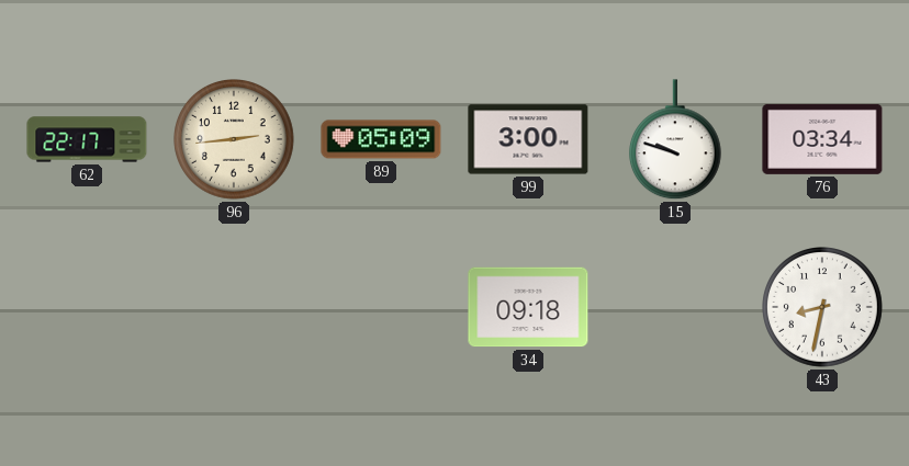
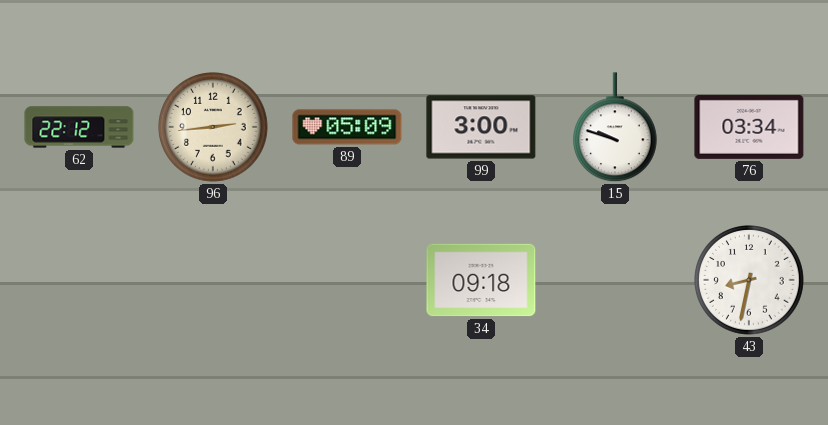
62: 22:17 -> 22:12 (79, 127)
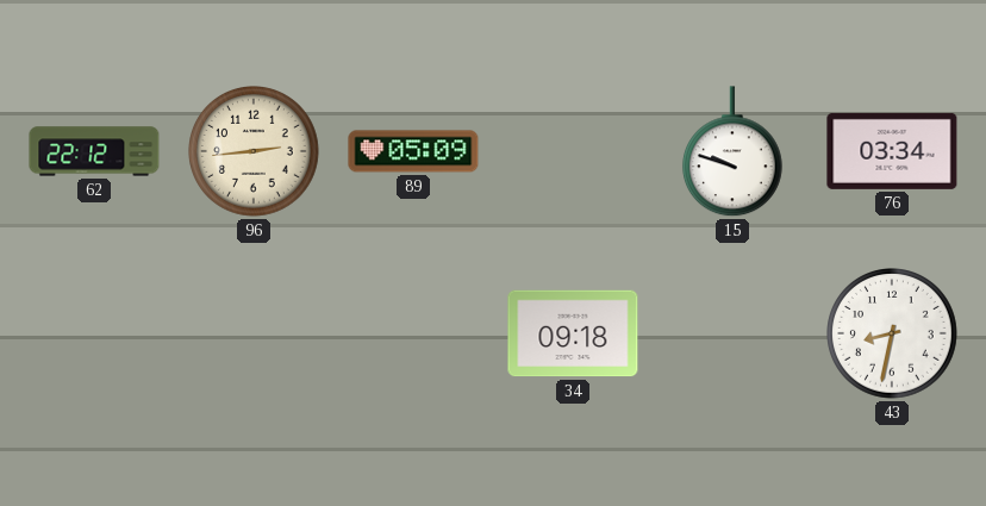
99: 3:00 -> none (481, 127)
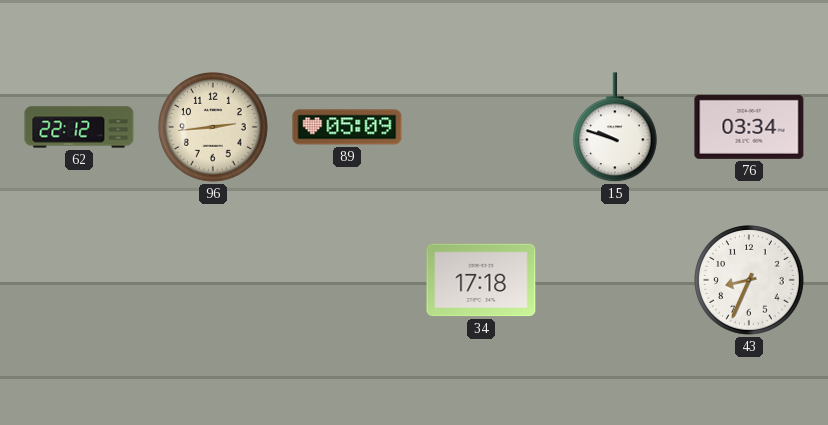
34: 09:18 -> 17:18 (481, 280)
43: 8:32 -> 8:34 (750, 281)
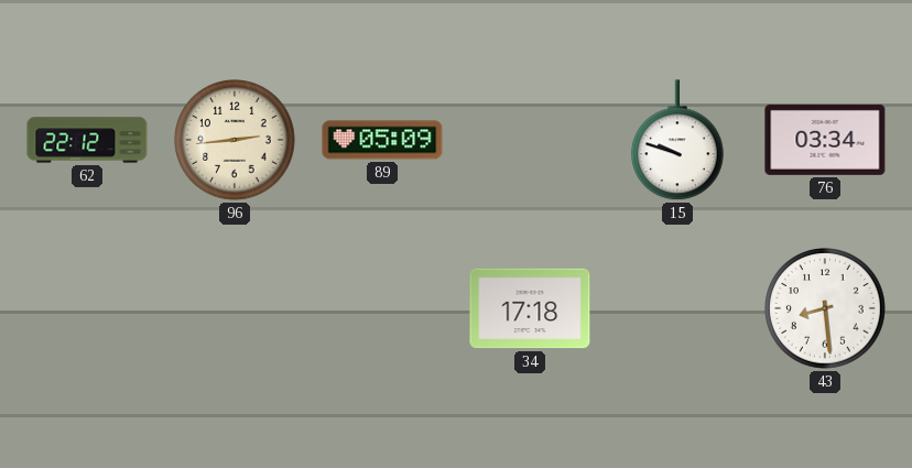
43: 8:34 -> 8:29 (826, 309)
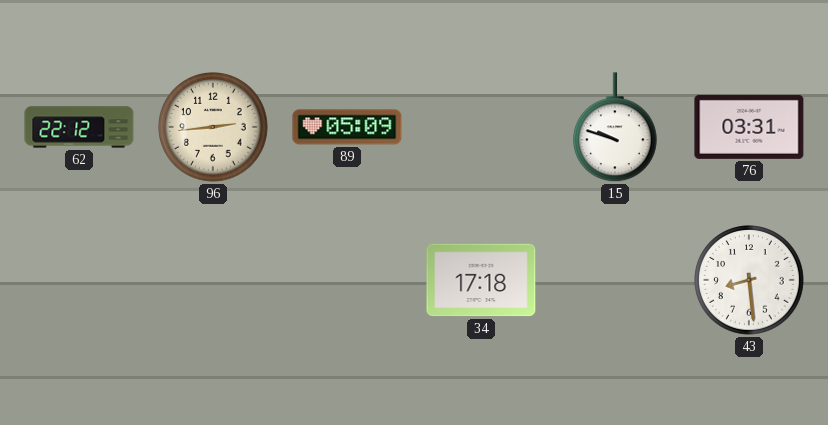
76: 03:34 -> 03:31 (749, 127)
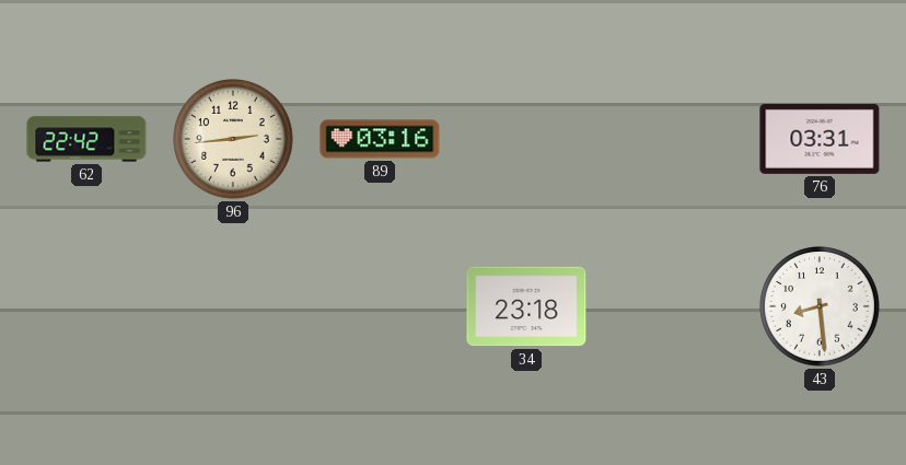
62: 22:12 -> 22:42 (86, 139)
89: 05:09 -> 03:16 (380, 139)
15: 9:48 -> none (615, 128)
34: 17:18 -> 23:18 (526, 306)
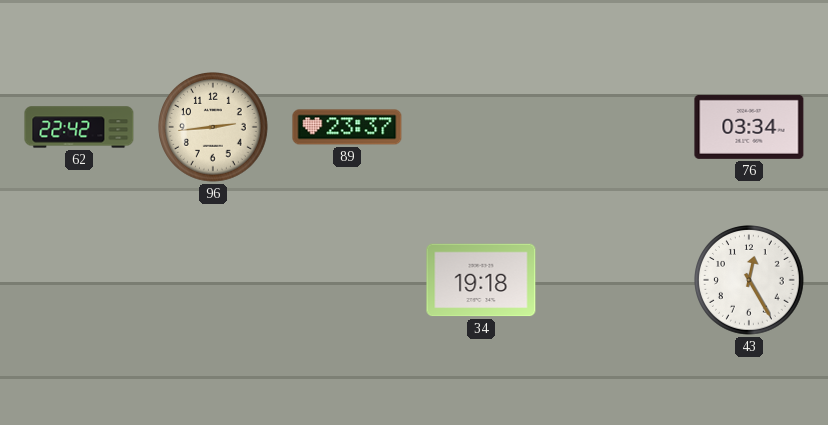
89: 03:16 -> 23:37 (347, 127)
76: 03:31 -> 03:34 (749, 127)
34: 23:18 -> 19:18 (481, 280)
43: 8:29 -> 12:25 (750, 281)
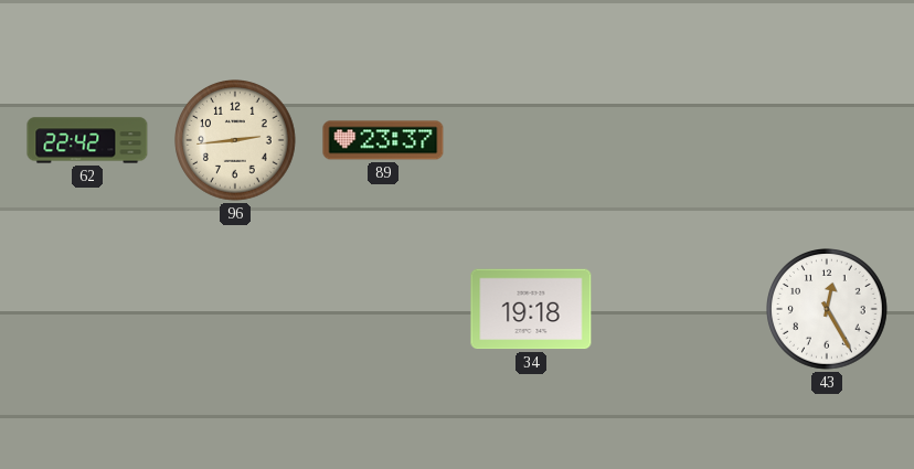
76: 03:34 -> none (749, 127)
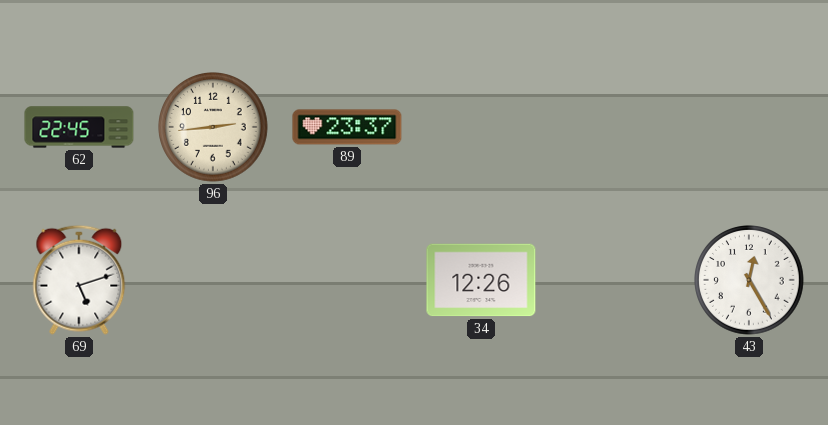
62: 22:42 -> 22:45 (79, 127)
69: none -> 5:12 (79, 280)
34: 19:18 -> 12:26 (481, 280)
